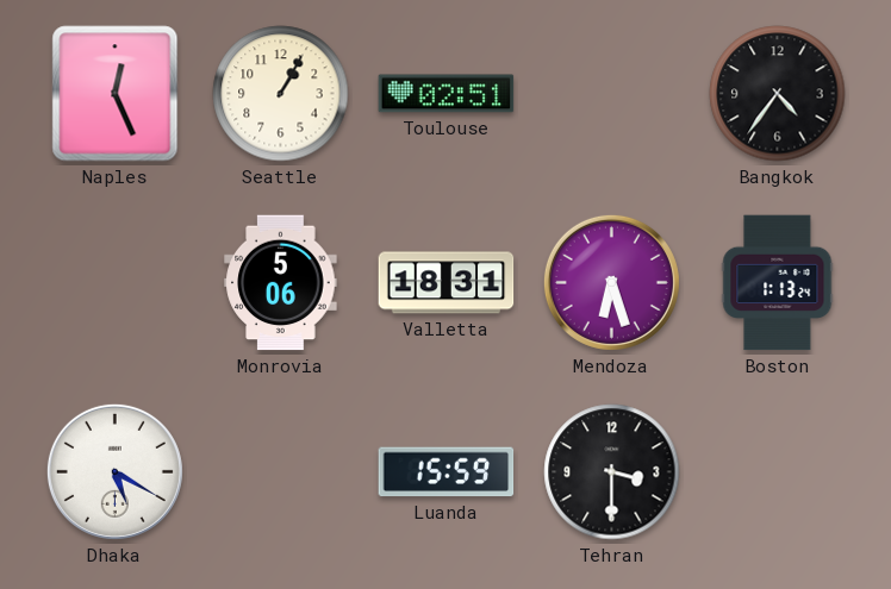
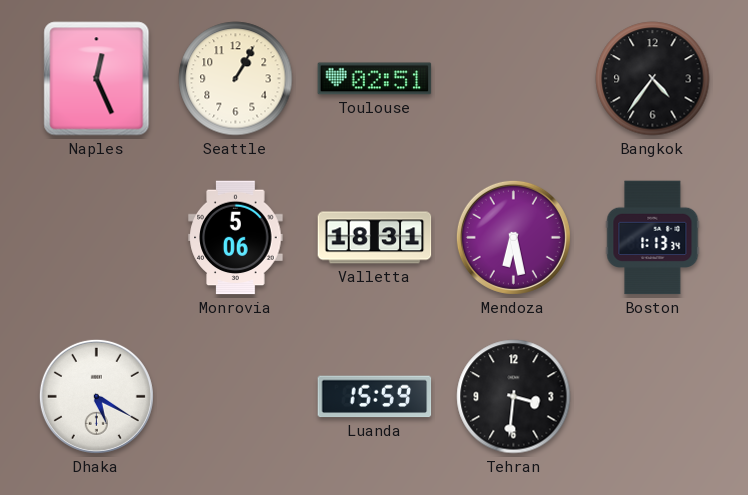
Mendoza: 6:27 -> 6:28 (513, 237)
Boston: 1:13:24 -> 1:13:34 (653, 238)
Tehran: 3:30 -> 3:31 (514, 397)
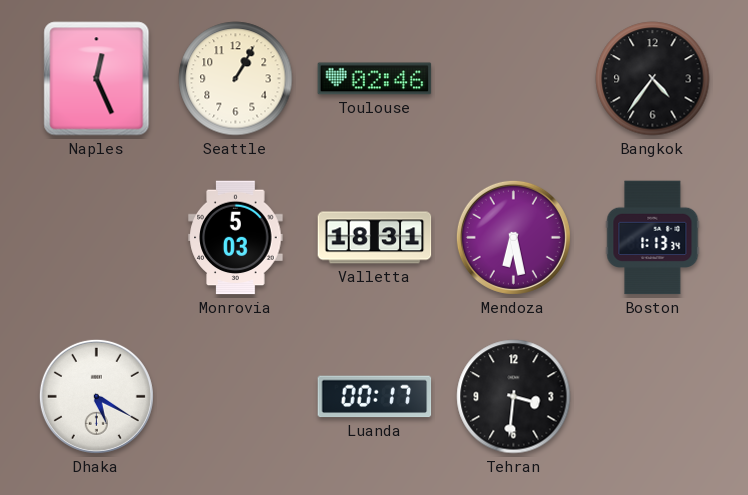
Toulouse: 02:51 -> 02:46 (375, 79)
Monrovia: 5:06 -> 5:03 (236, 238)
Luanda: 15:59 -> 00:17 (375, 397)
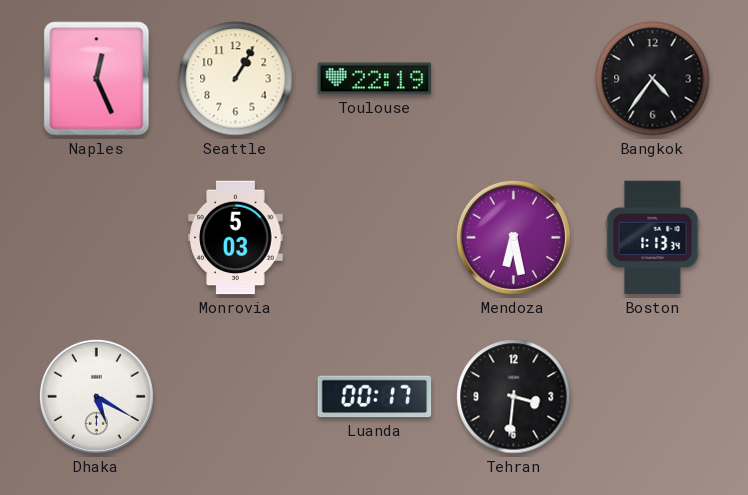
Toulouse: 02:46 -> 22:19 (375, 79)
Valletta: 18:31 -> none (375, 238)
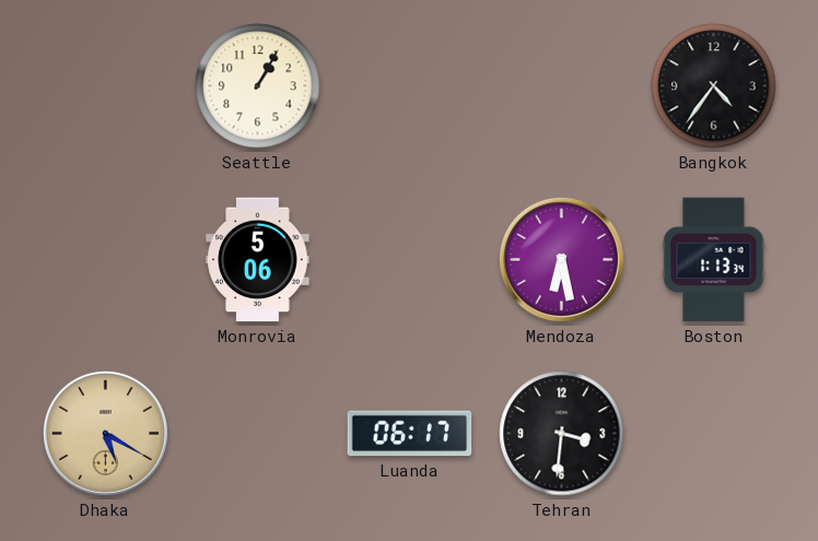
Naples: 12:26 -> none (97, 79)
Toulouse: 22:19 -> none (375, 79)
Monrovia: 5:03 -> 5:06 (258, 260)
Dhaka dial: white -> champagne (105, 433)
Luanda: 00:17 -> 06:17 (410, 434)
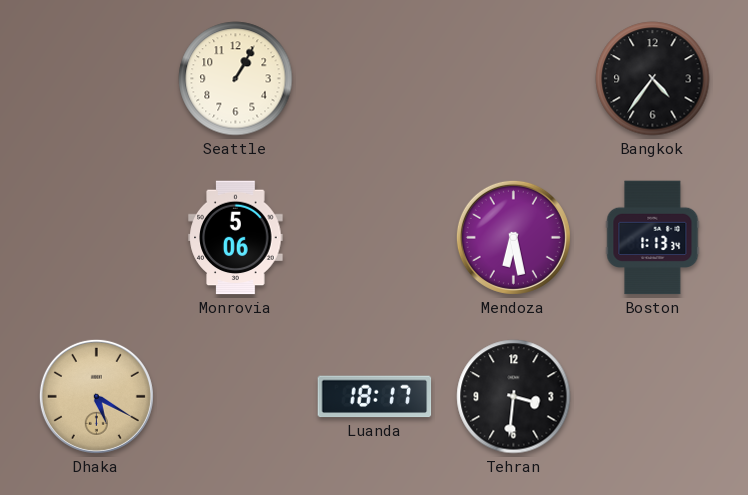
Luanda: 06:17 -> 18:17 (375, 397)
